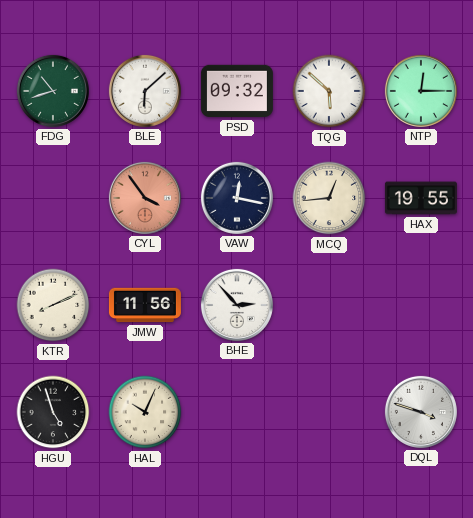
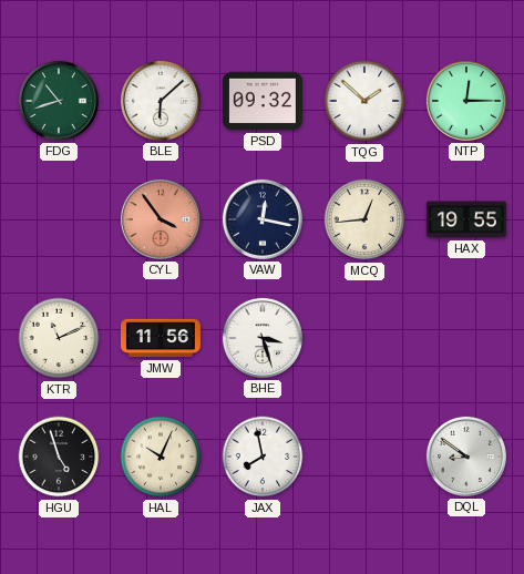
TQG: 5:52 -> 1:52 (364, 101)
KTR: 8:11 -> 11:11 (59, 338)
BHE: 2:53 -> 3:27 (263, 338)
JAX: none -> 7:58 (263, 457)
DQL: 3:48 -> 8:51 (466, 457)
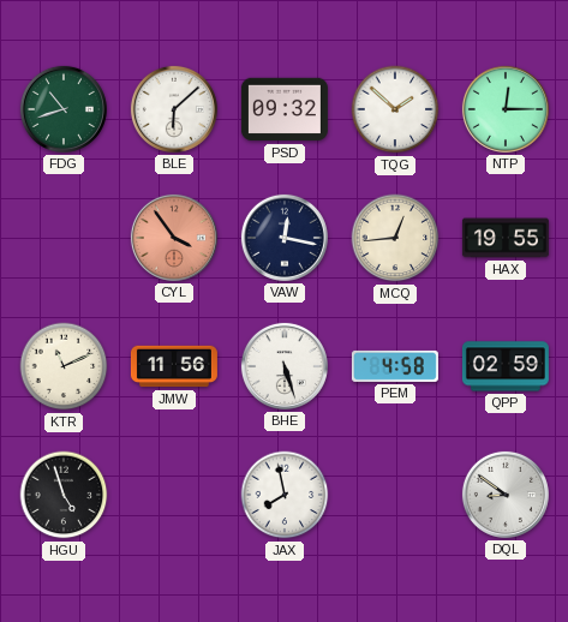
BHE: 3:27 -> 5:27 (285, 366)
PEM: none -> 4:58 (395, 366)
QPP: none -> 02:59 (506, 366)
HAL: 10:04 -> none (161, 457)
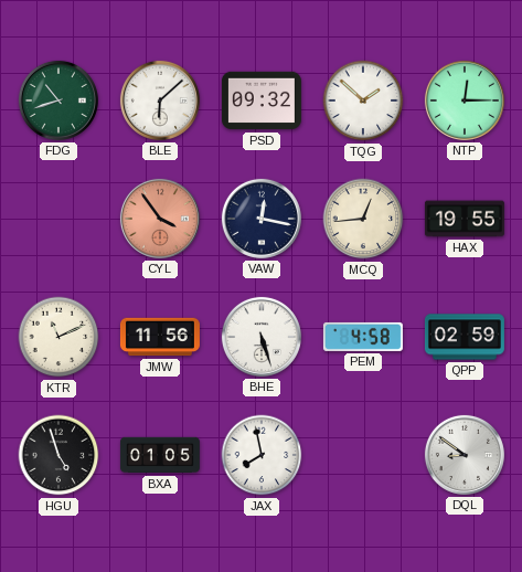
BXA: none -> 01:05 (160, 455)
